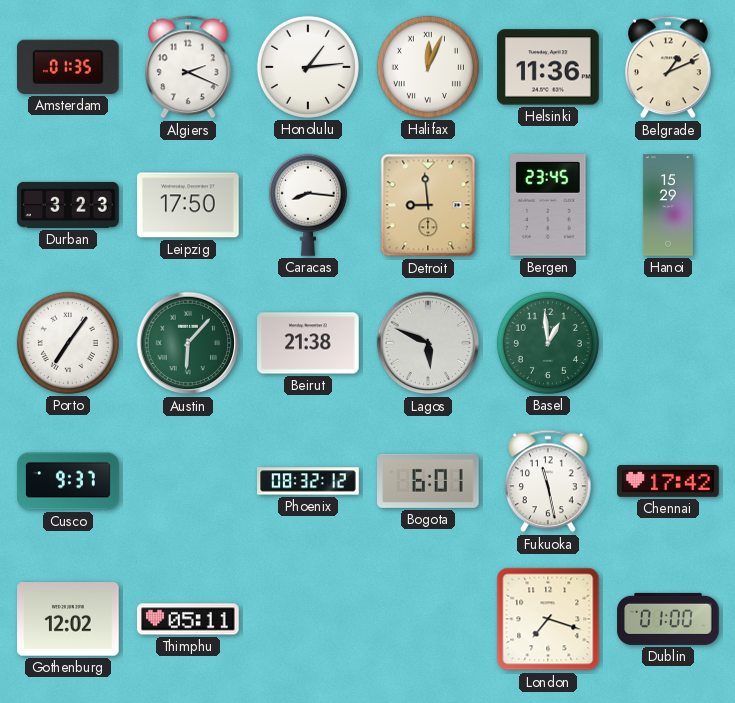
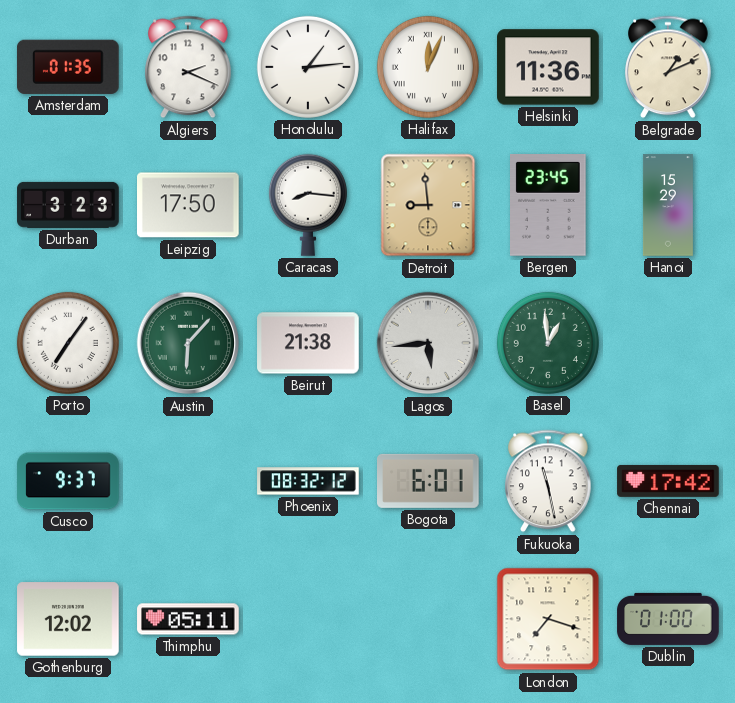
Lagos: 5:49 -> 5:44 (428, 343)
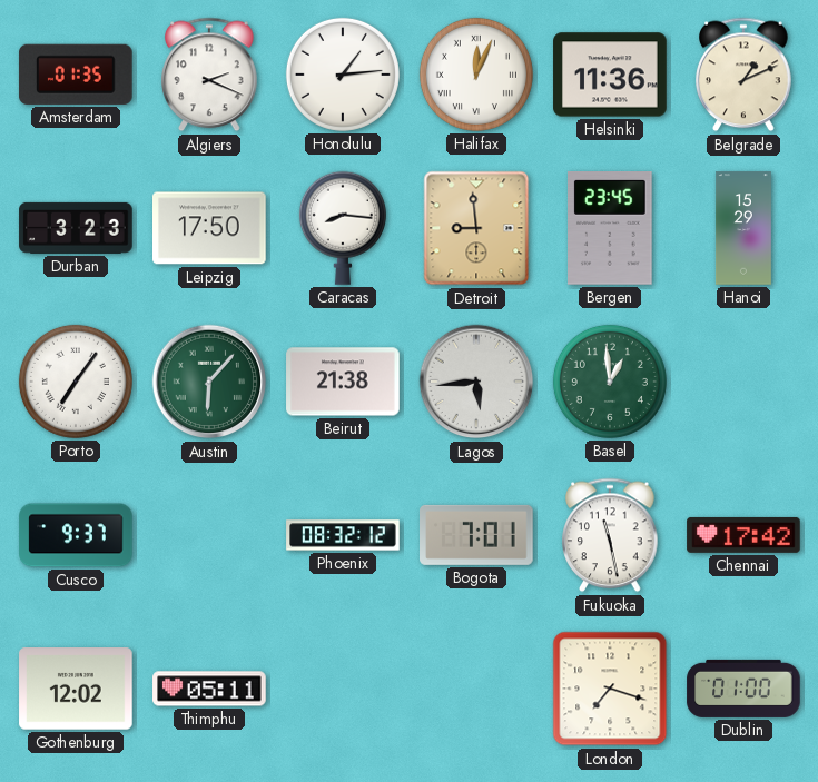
Bogota: 6:01 -> 7:01 (477, 535)
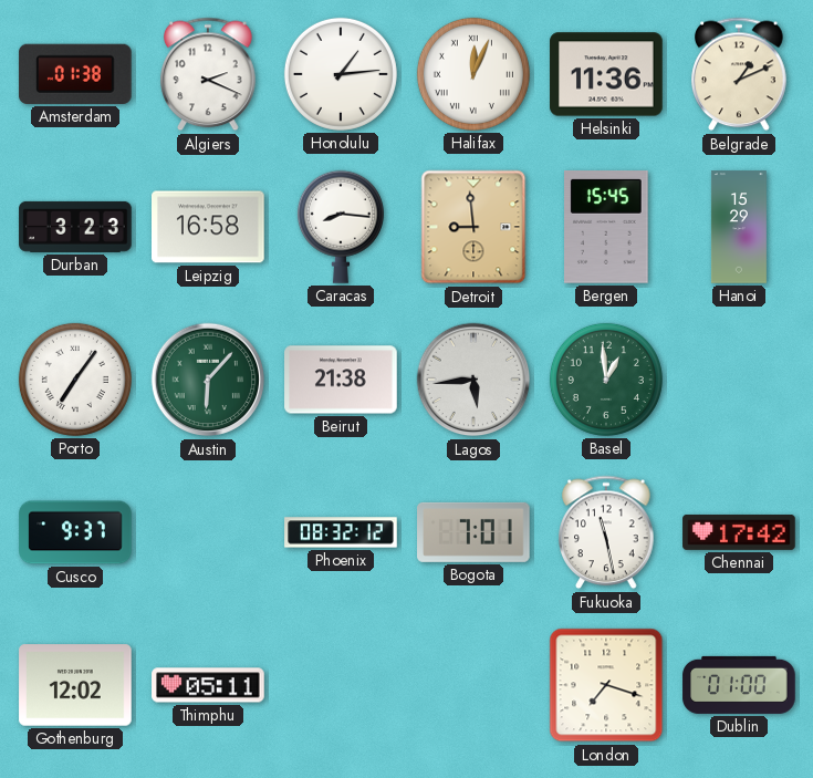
Amsterdam: 01:35 -> 01:38 (75, 74)
Leipzig: 17:50 -> 16:58 (209, 227)
Bergen: 23:45 -> 15:45 (607, 228)
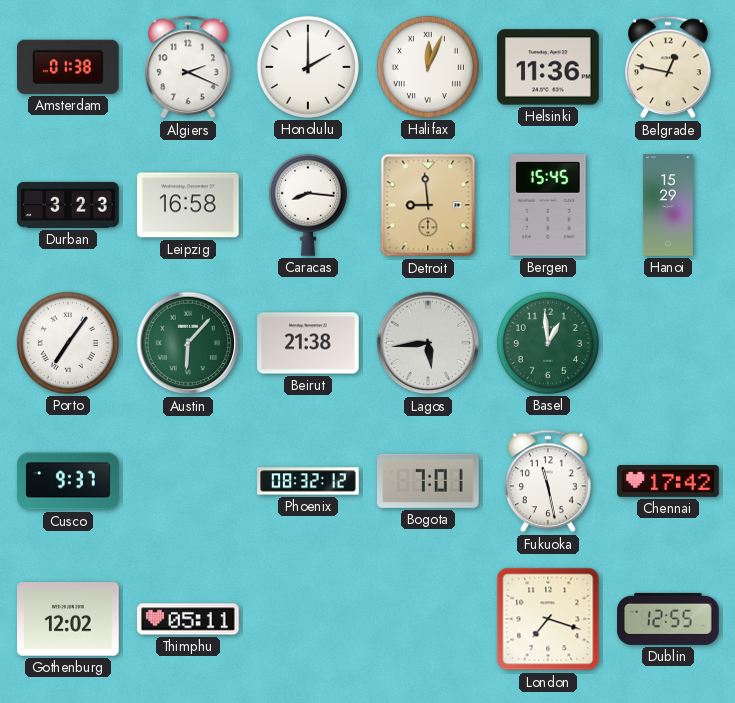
Honolulu: 1:14 -> 2:00 (308, 67)
Belgrade: 1:11 -> 12:47 (668, 67)
Dublin: 01:00 -> 12:55 (668, 619)
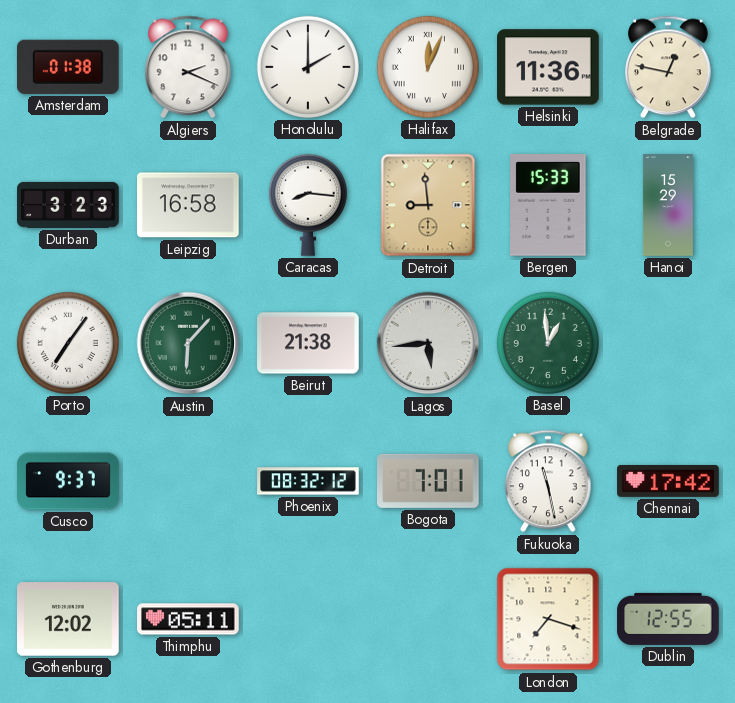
Bergen: 15:45 -> 15:33 (549, 206)
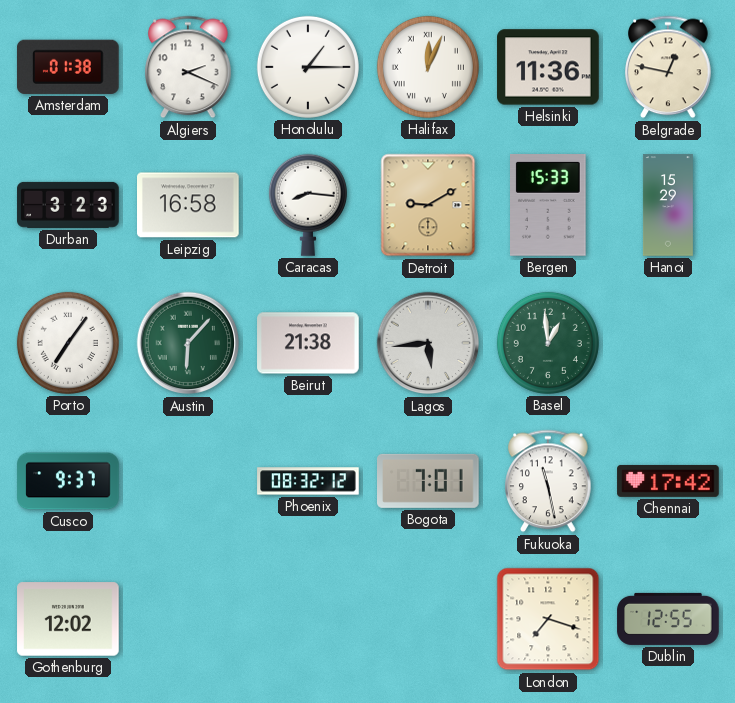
Honolulu: 2:00 -> 1:15 (308, 67)
Detroit: 8:59 -> 9:10 (428, 205)
Thimphu: 05:11 -> none (188, 619)
